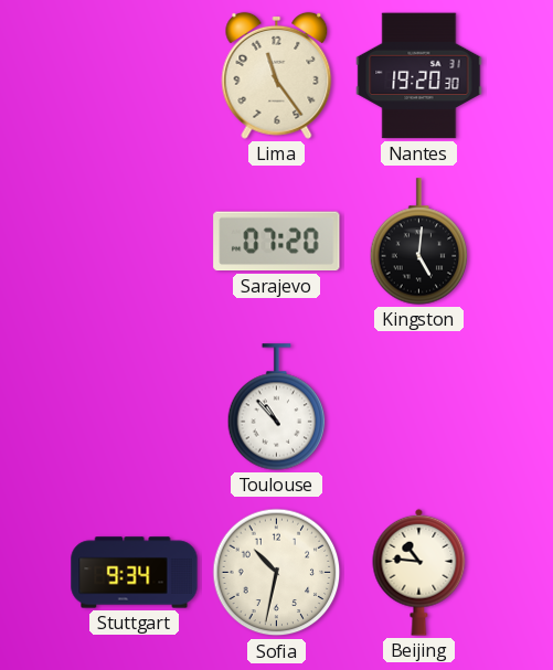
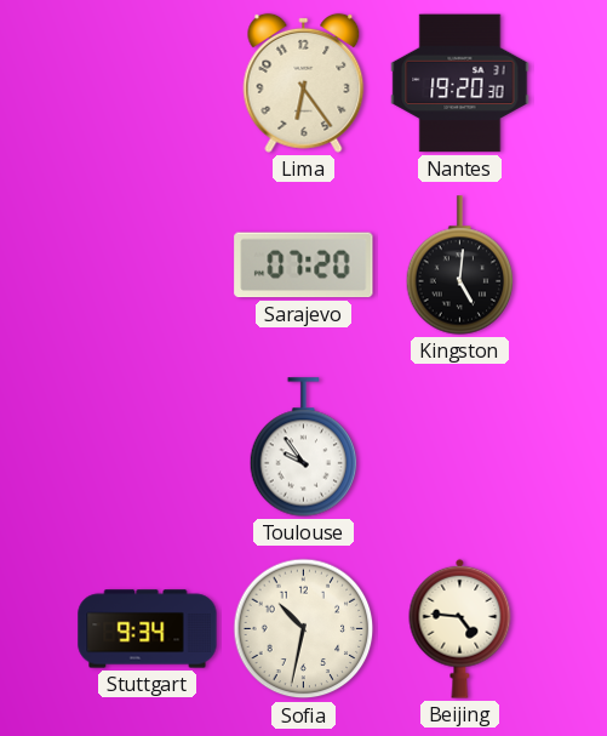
Lima: 11:24 -> 6:24 (304, 82)
Toulouse: 10:53 -> 9:54 (304, 447)
Beijing: 10:46 -> 4:46 (460, 628)
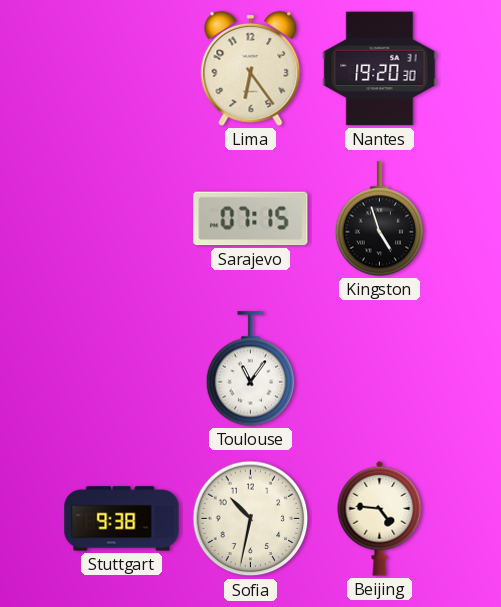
Sarajevo: 07:20 -> 07:15 (251, 219)
Kingston: 5:01 -> 4:57 (380, 219)
Toulouse: 9:54 -> 11:06 (251, 369)
Stuttgart: 9:34 -> 9:38 (122, 519)
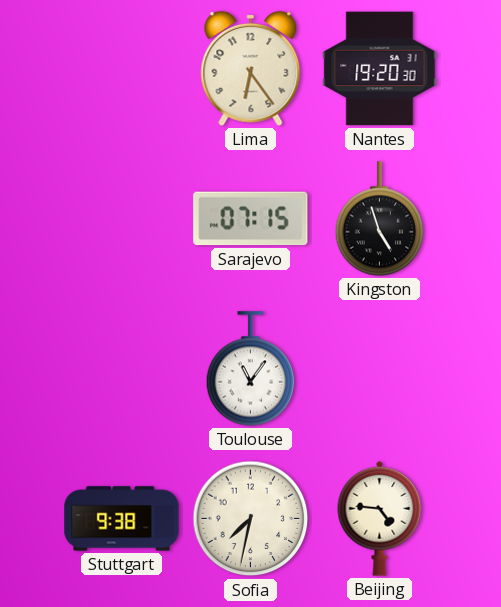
Sofia: 10:32 -> 7:32 (251, 519)
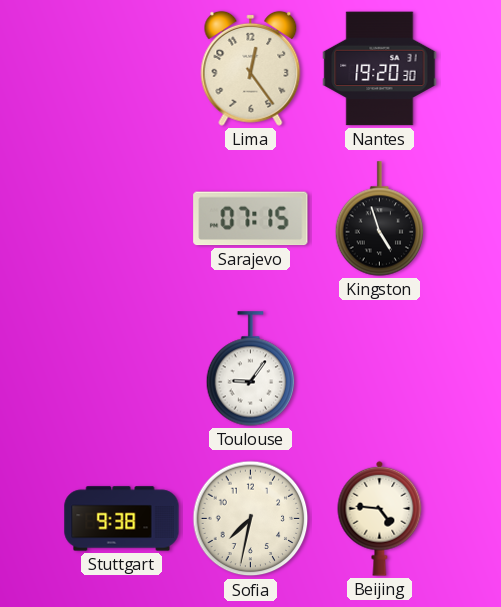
Lima: 6:24 -> 12:24 (251, 68)
Toulouse: 11:06 -> 9:06 (251, 369)
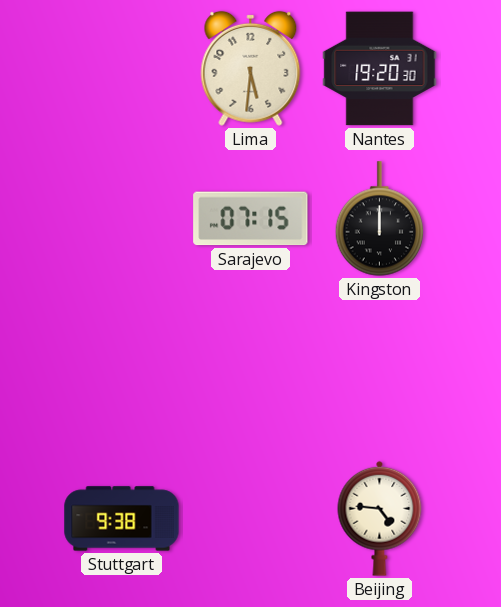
Lima: 12:24 -> 5:31 (251, 68)
Kingston: 4:57 -> 12:00 (380, 219)
Toulouse: 9:06 -> none (251, 369)
Sofia: 7:32 -> none (251, 519)
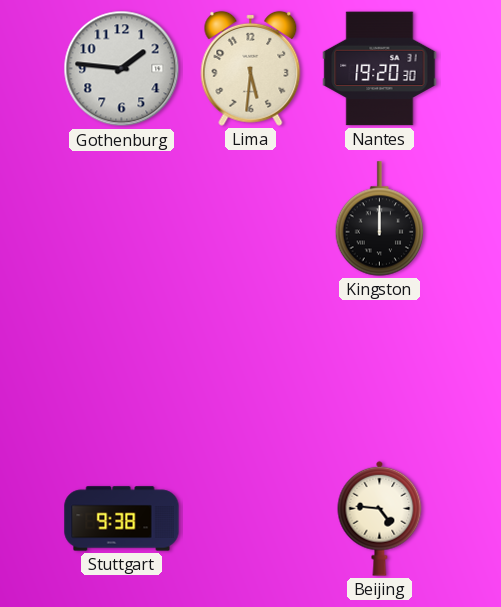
Gothenburg: none -> 1:46 (122, 69)
Sarajevo: 07:15 -> none (251, 219)
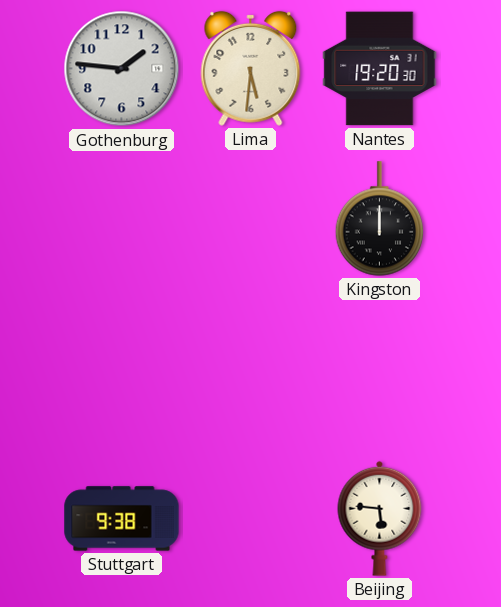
Beijing: 4:46 -> 5:46 (380, 518)
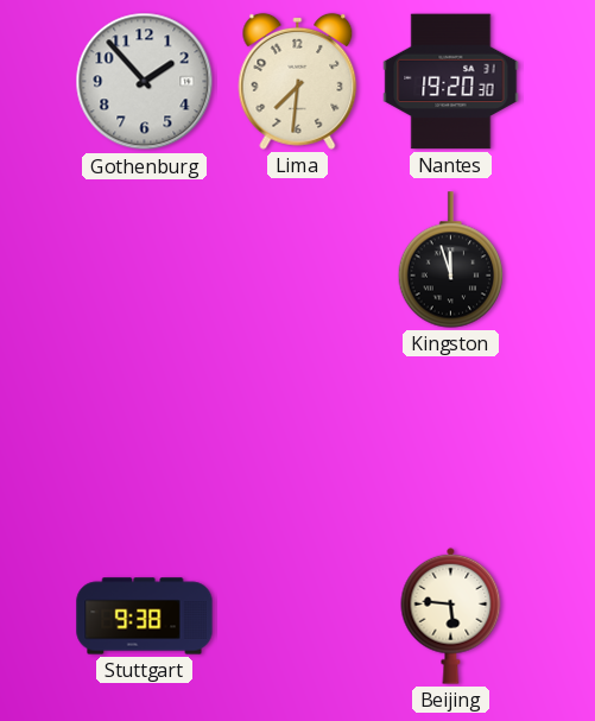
Gothenburg: 1:46 -> 1:53 (145, 82)
Lima: 5:31 -> 7:31 (298, 81)
Kingston: 12:00 -> 11:57 (451, 260)
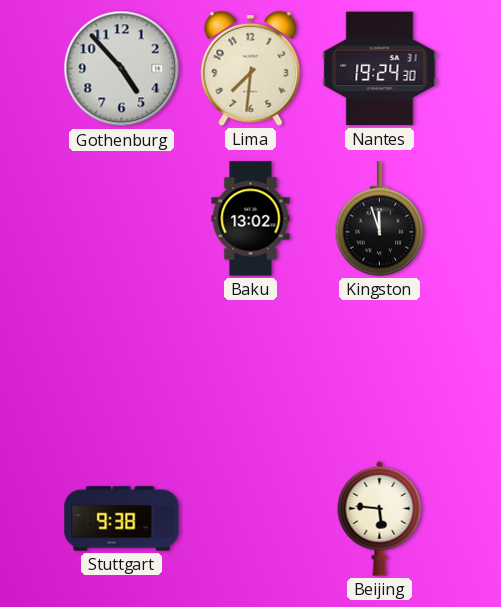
Gothenburg: 1:53 -> 4:53 (122, 69)
Nantes: 19:20 -> 19:24 (380, 69)
Baku: none -> 13:02 (251, 219)
